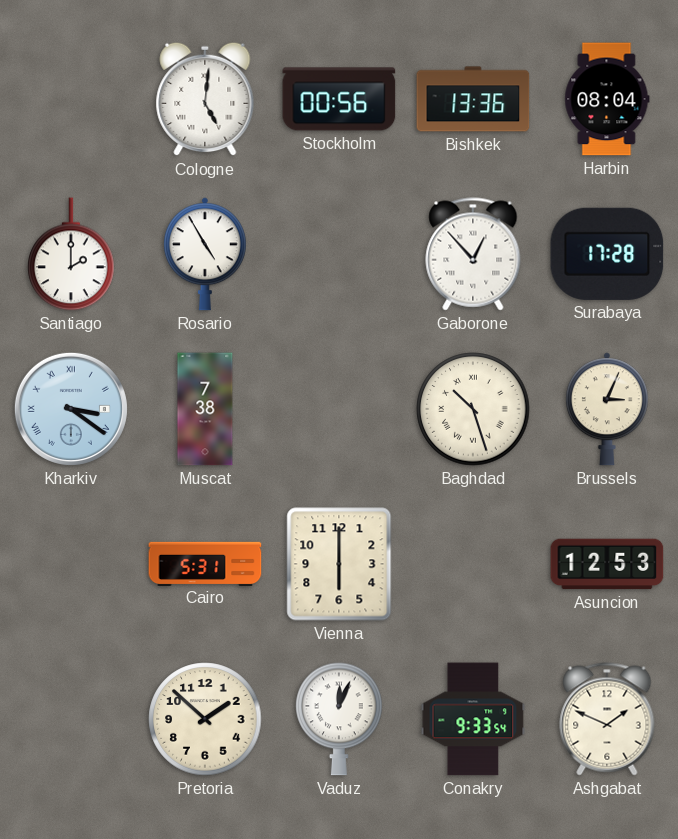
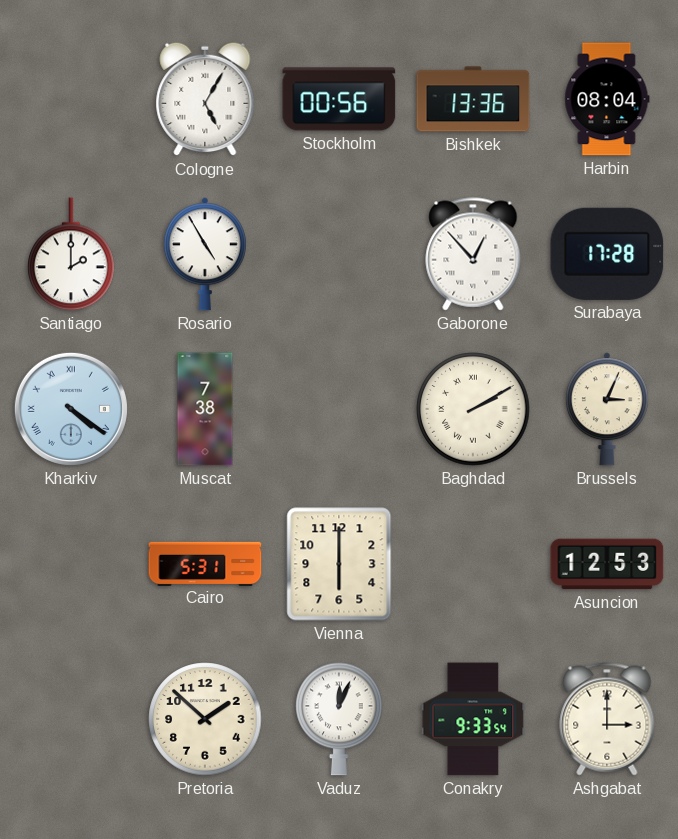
Cologne: 5:01 -> 5:05 (205, 99)
Kharkiv: 3:21 -> 4:21 (71, 409)
Baghdad: 10:27 -> 2:10 (473, 409)
Ashgabat: 1:49 -> 3:00 (607, 719)
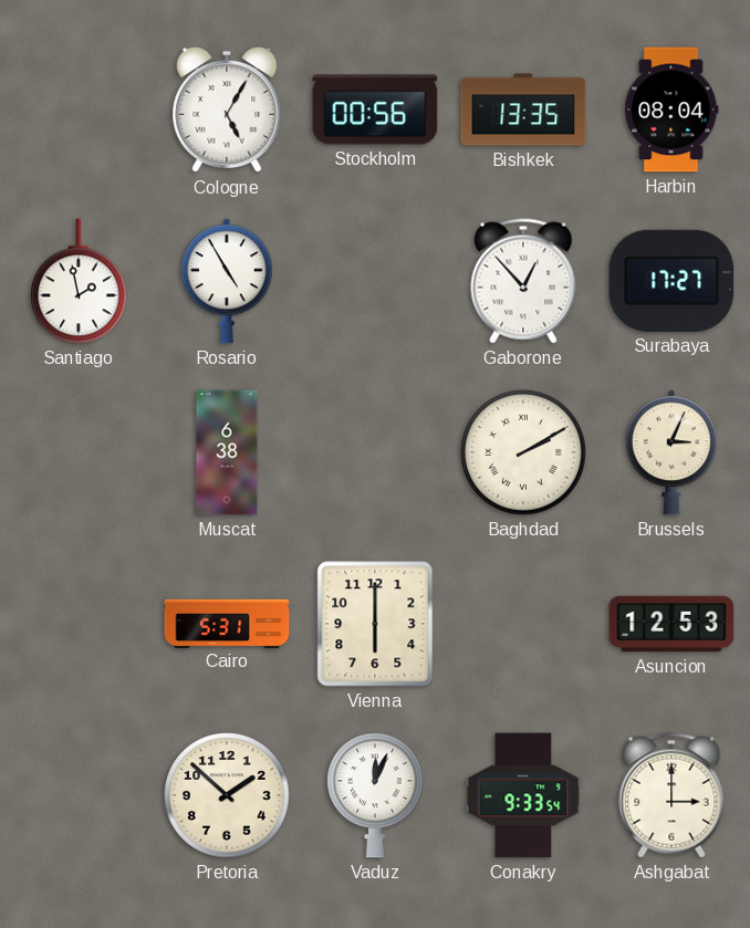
Bishkek: 13:36 -> 13:35 (523, 110)
Santiago: 2:00 -> 1:58 (79, 281)
Surabaya: 17:28 -> 17:27 (671, 281)
Kharkiv: 4:21 -> none (71, 409)
Muscat: 7:38 -> 6:38 (227, 452)
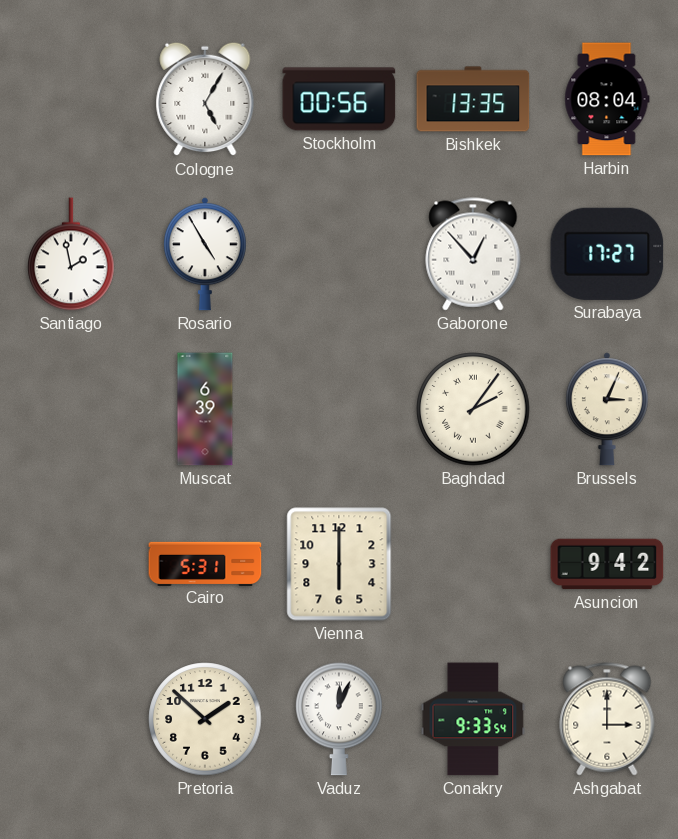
Muscat: 6:38 -> 6:39 (205, 409)
Baghdad: 2:10 -> 2:06 (473, 409)
Asuncion: 12:53 -> 9:42 (607, 564)
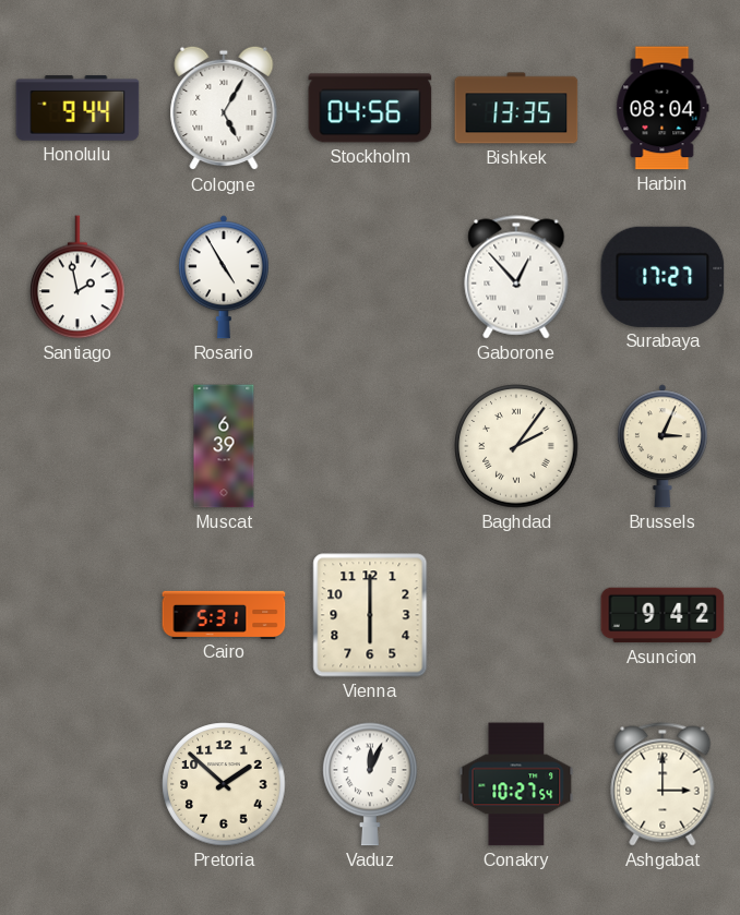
Honolulu: none -> 9:44 (77, 108)
Stockholm: 00:56 -> 04:56 (370, 108)
Conakry: 9:33 -> 10:27 (516, 784)
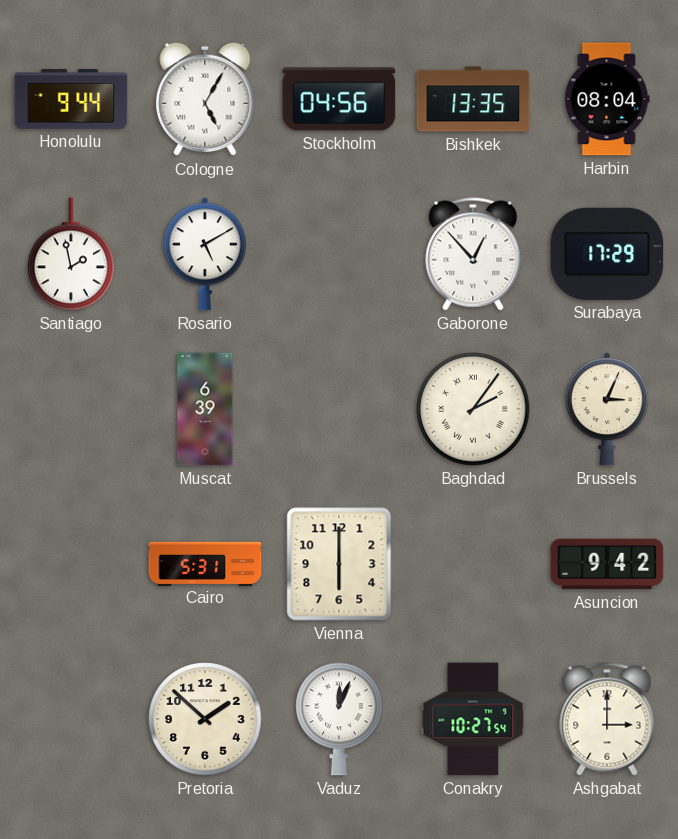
Rosario: 4:55 -> 5:10 (205, 254)
Surabaya: 17:27 -> 17:29 (607, 254)
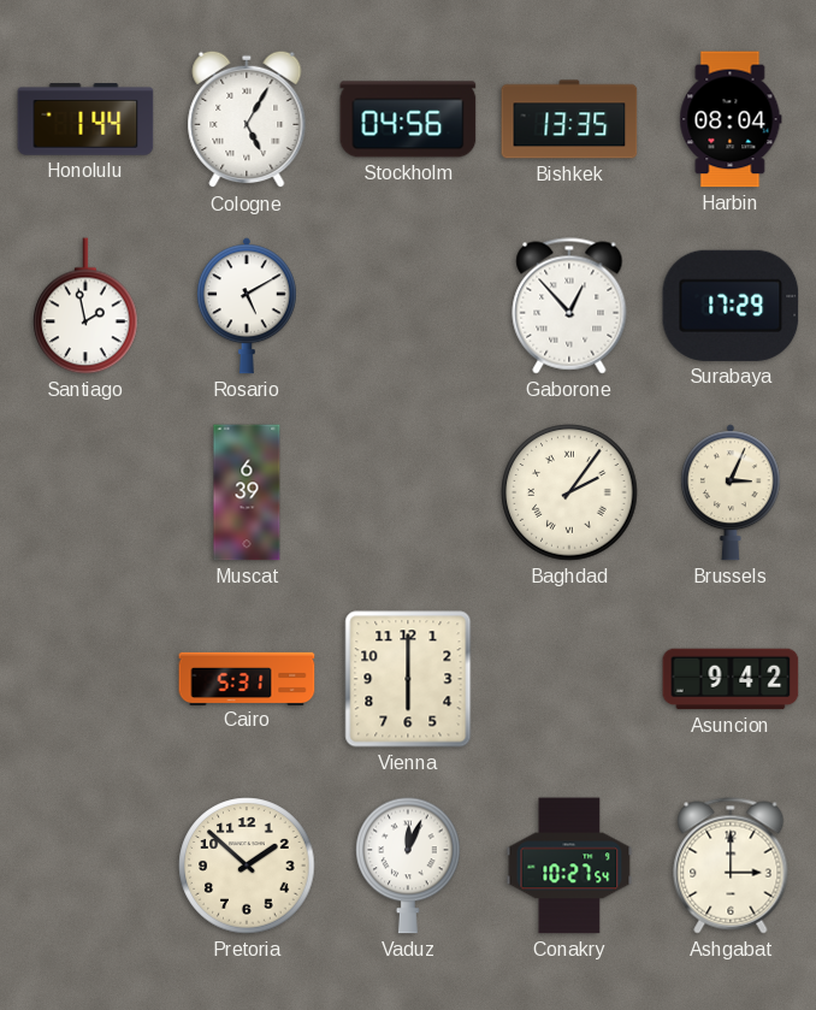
Honolulu: 9:44 -> 1:44 (85, 119)
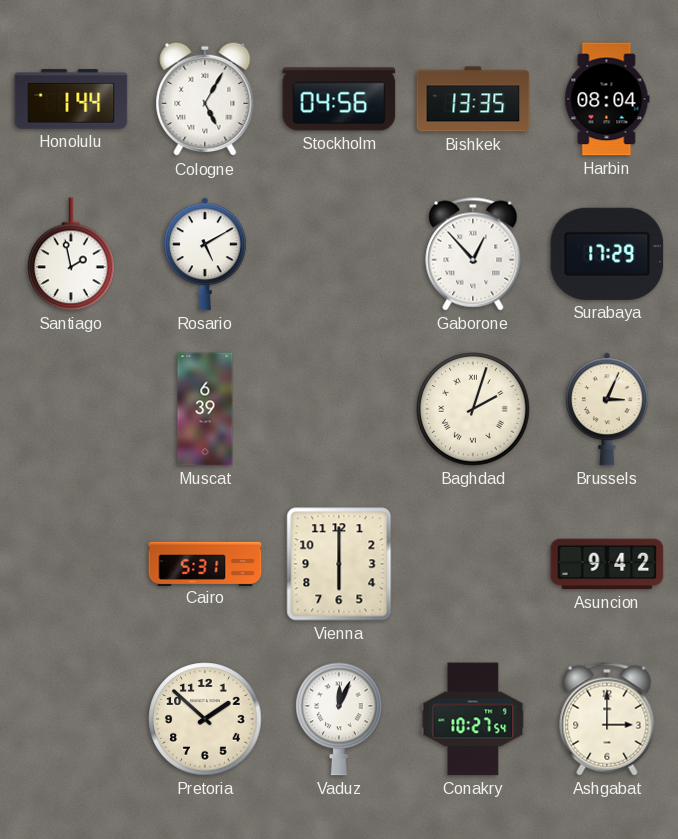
Baghdad: 2:06 -> 2:03 (473, 409)
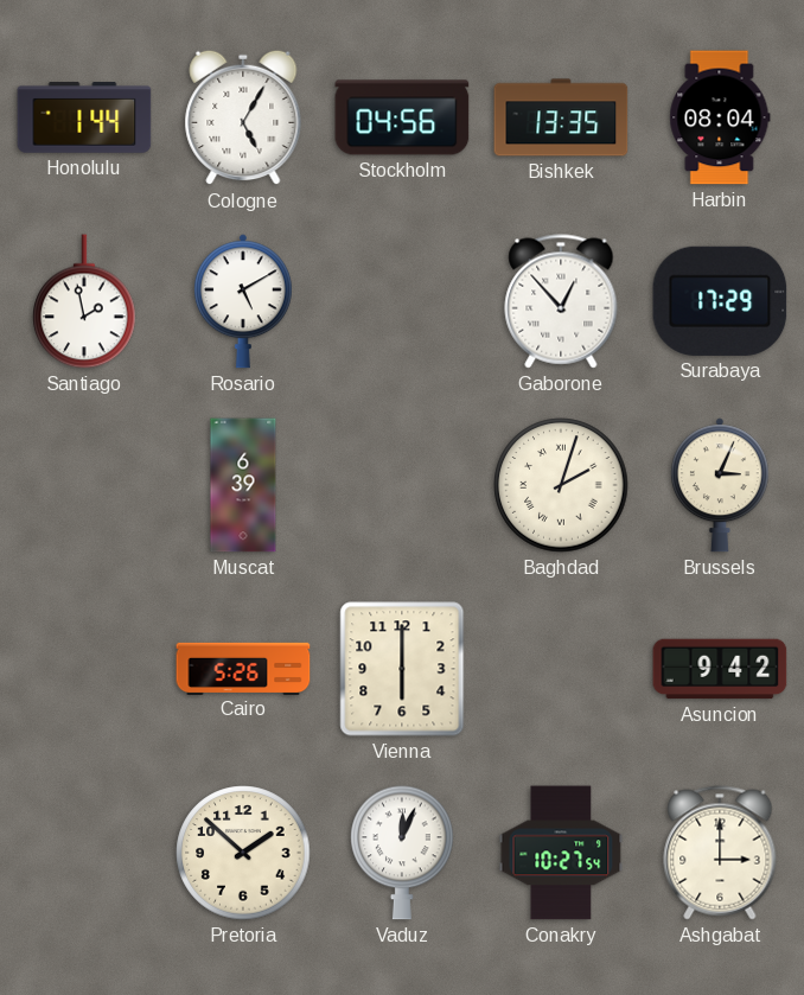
Cairo: 5:31 -> 5:26 (243, 668)
